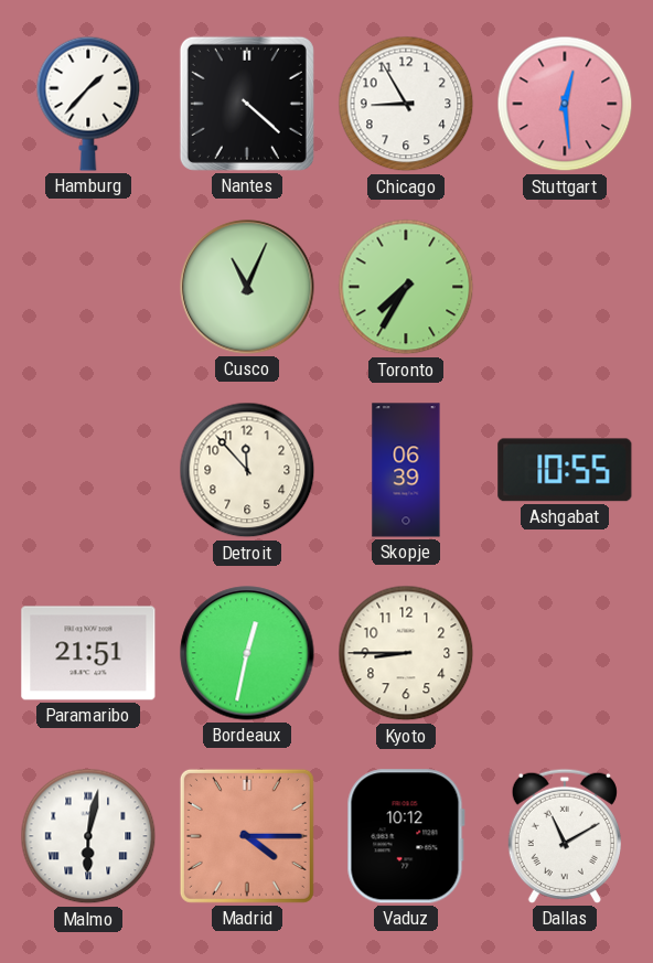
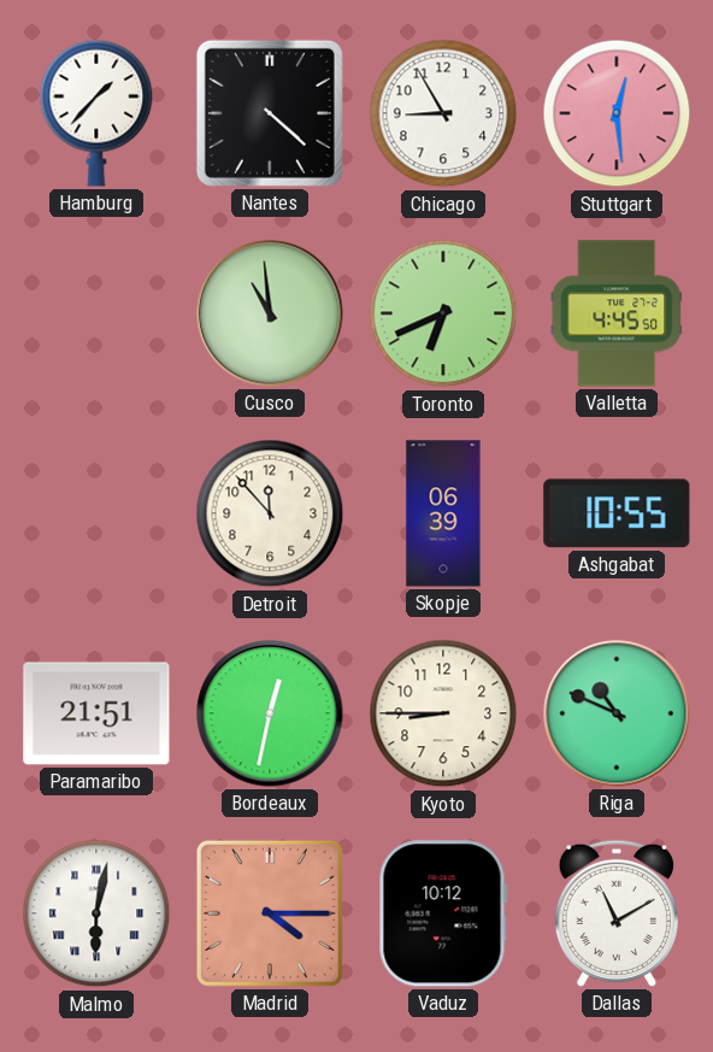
Cusco: 11:04 -> 10:59 (270, 313)
Toronto: 7:35 -> 6:41 (443, 313)
Valletta: none -> 4:45 (617, 313)
Riga: none -> 10:49 (617, 713)
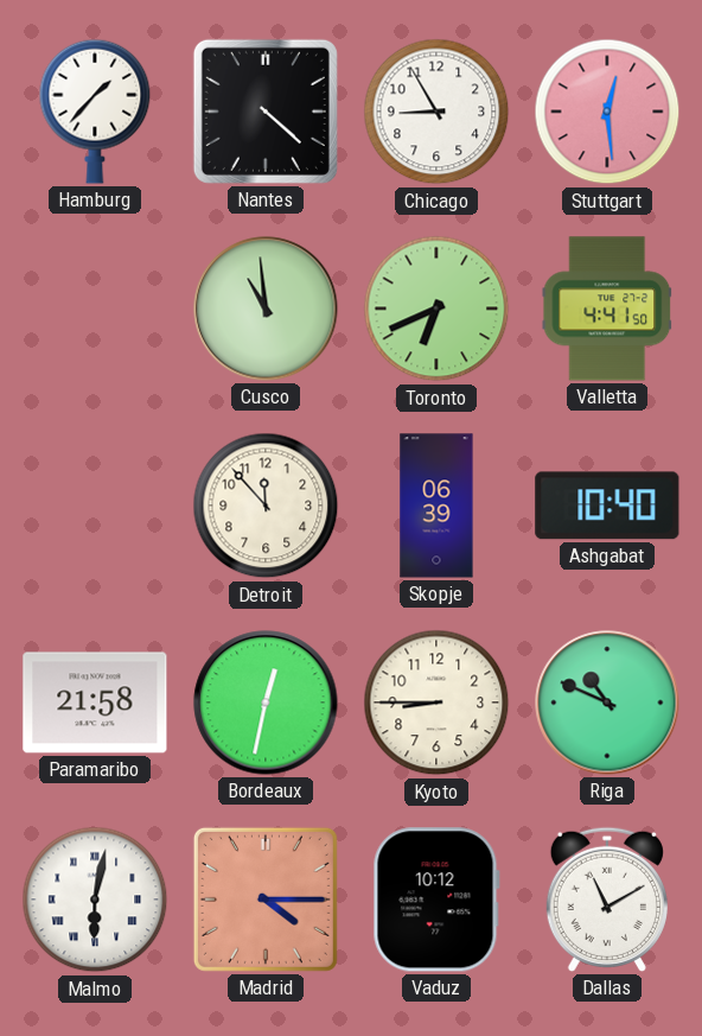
Valletta: 4:45 -> 4:41 (607, 309)
Ashgabat: 10:55 -> 10:40 (607, 506)
Paramaribo: 21:51 -> 21:58 (95, 703)
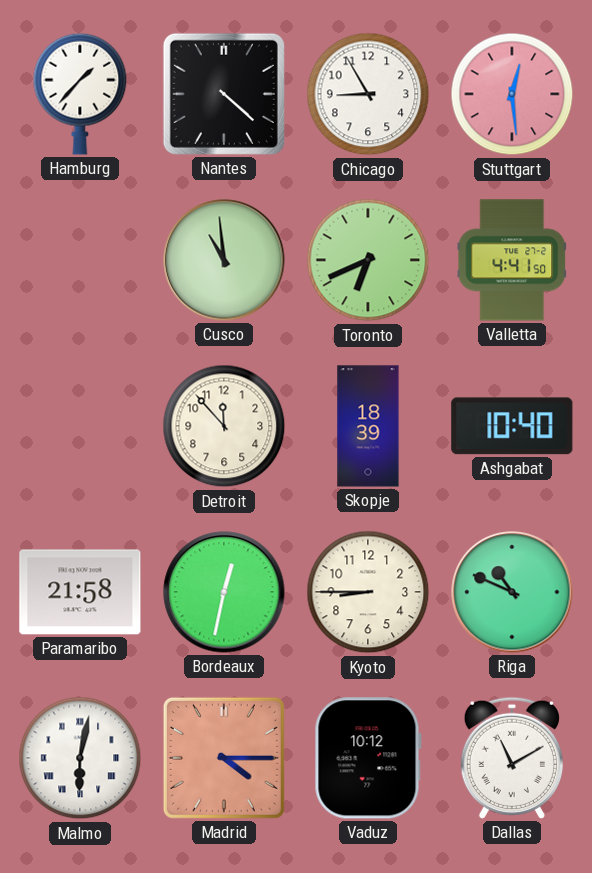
Skopje: 06:39 -> 18:39 (368, 426)
